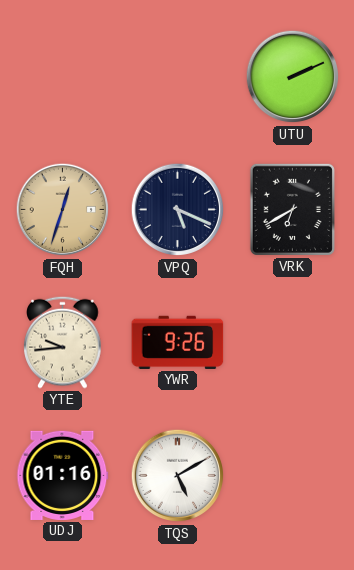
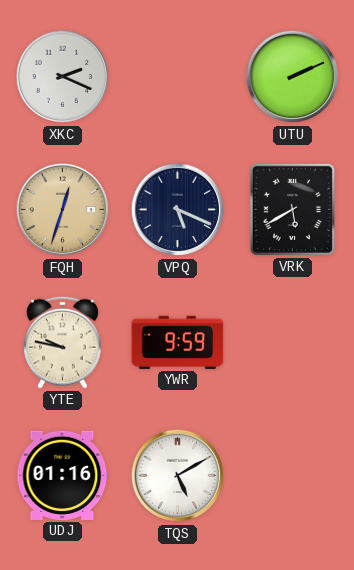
XKC: none -> 2:19 (63, 77)
VRK: 6:40 -> 5:40 (292, 209)
YTE: 9:44 -> 9:47 (63, 342)
YWR: 9:26 -> 9:59 (178, 342)
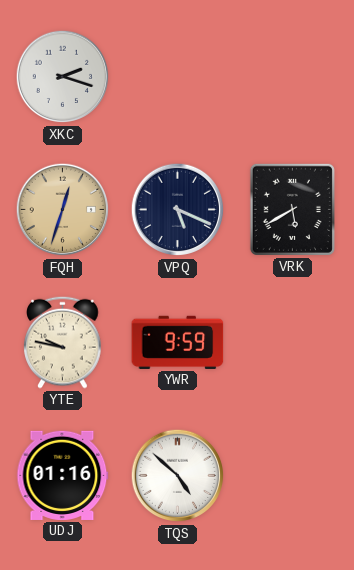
XKC: 2:19 -> 2:18 (63, 77)
UTU: 2:11 -> none (293, 77)
TQS: 5:10 -> 4:52 (178, 476)
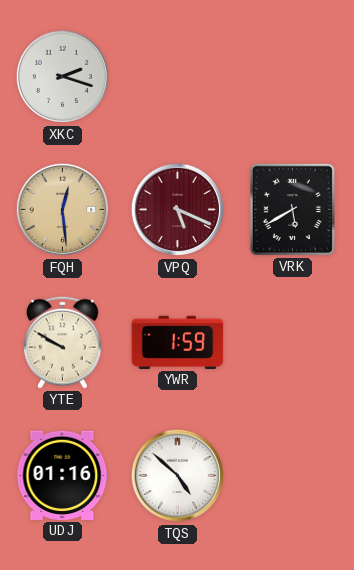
FQH: 12:33 -> 12:29 (63, 210)
VPQ dial: navy -> burgundy (178, 210)
YTE: 9:47 -> 9:50 (63, 342)
YWR: 9:59 -> 1:59 (178, 342)
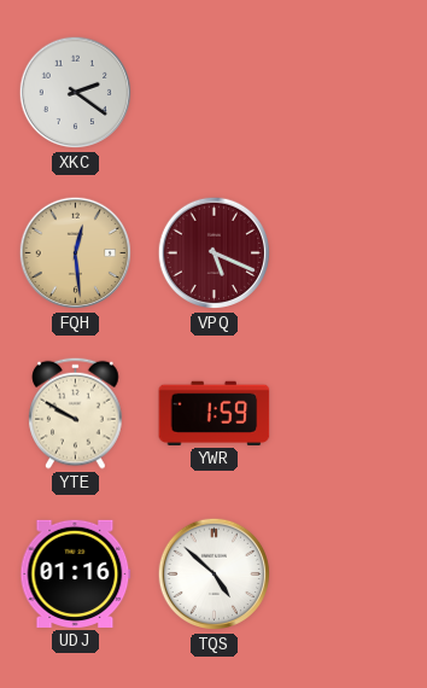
XKC: 2:18 -> 2:21 (76, 93)
VRK: 5:40 -> none (292, 209)
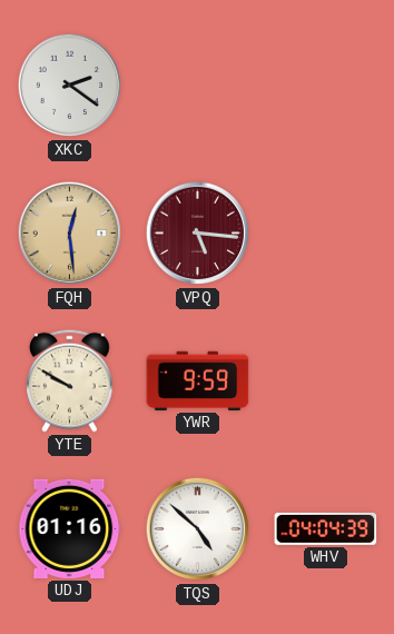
VPQ: 5:19 -> 5:16 (198, 234)
YWR: 1:59 -> 9:59 (198, 380)
WHV: none -> 04:04 (326, 528)
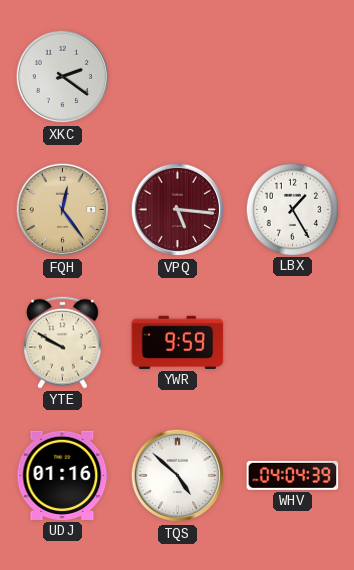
FQH: 12:29 -> 12:24 (63, 210)
LBX: none -> 1:25 (292, 209)
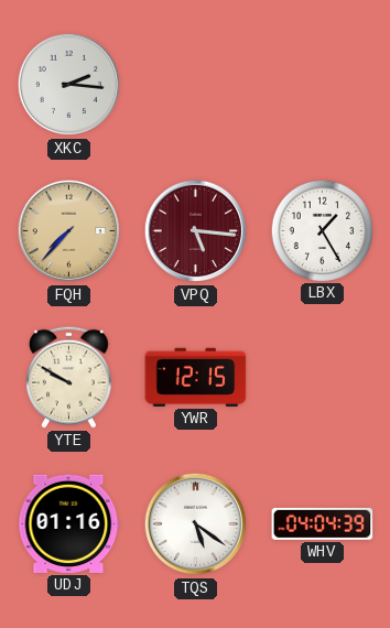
XKC: 2:21 -> 2:16 (69, 85)
FQH: 12:24 -> 7:37 (69, 231)
YWR: 9:59 -> 12:15 (196, 377)
TQS: 4:52 -> 5:21 (196, 524)
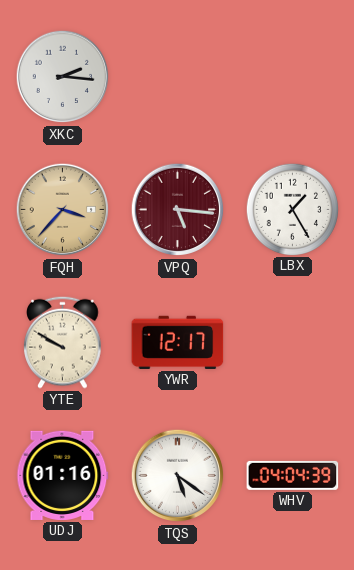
FQH: 7:37 -> 3:37 (63, 210)
YWR: 12:15 -> 12:17 (178, 342)
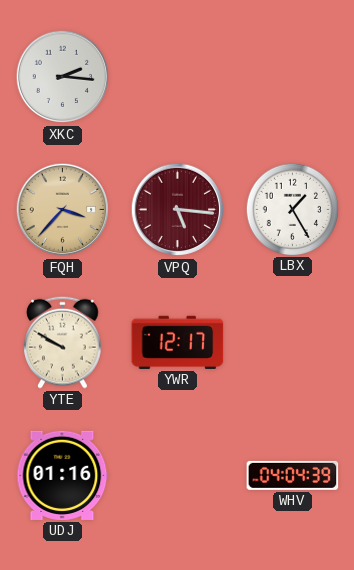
TQS: 5:21 -> none (178, 476)
